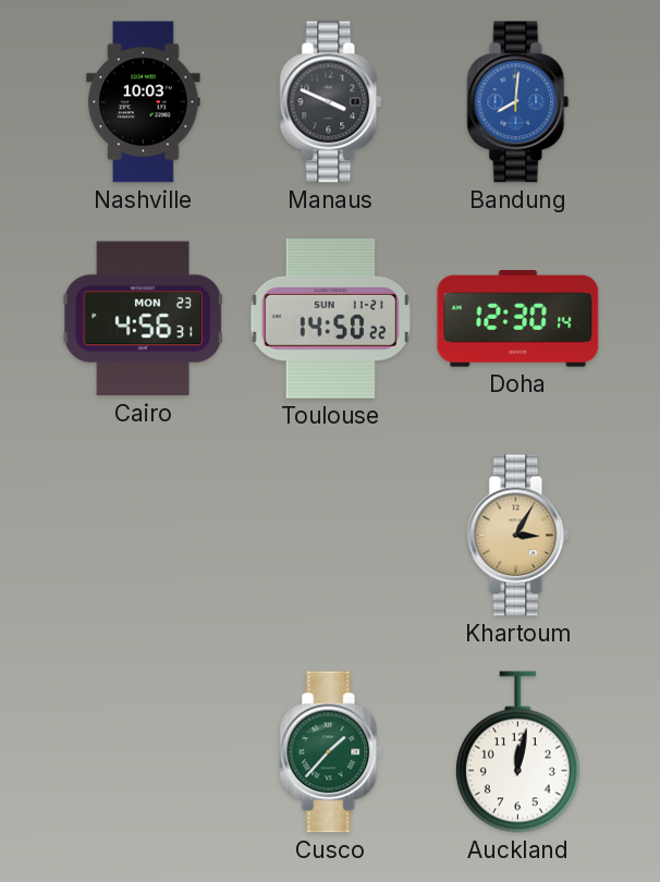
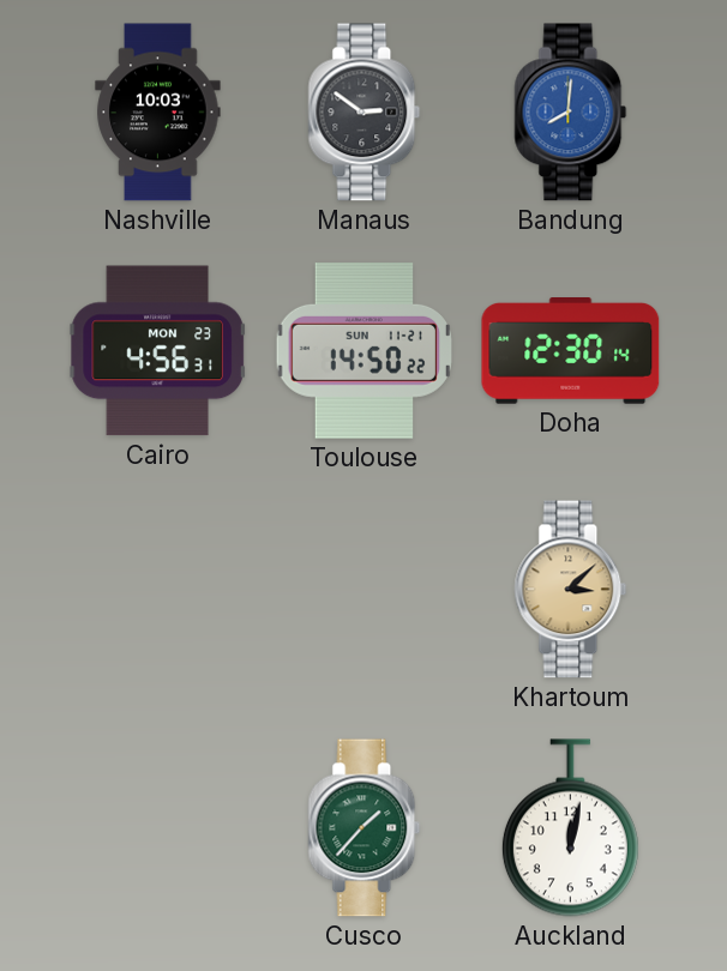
Manaus: 3:49 -> 2:51 (365, 113)
Khartoum: 3:05 -> 3:08 (571, 590)
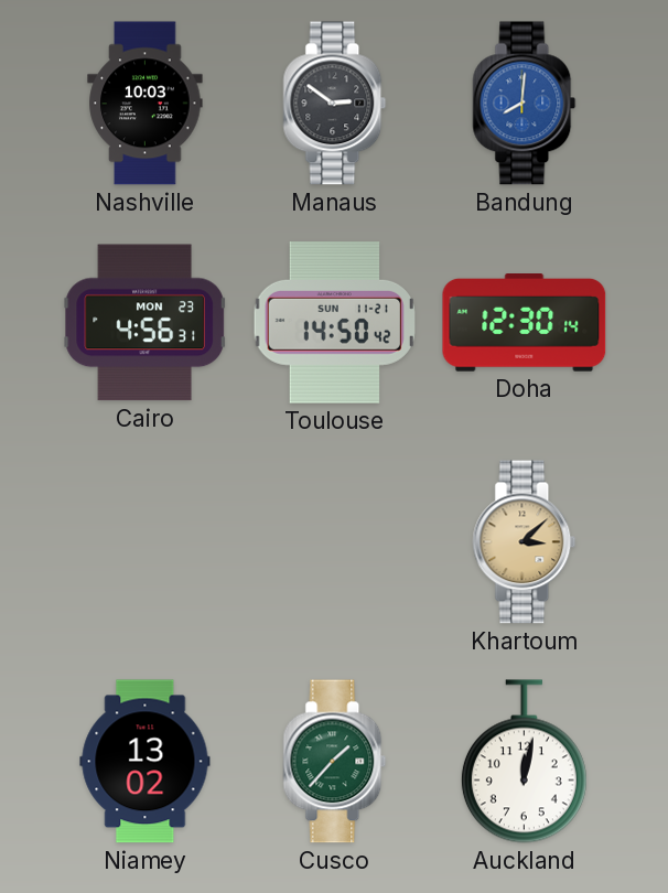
Toulouse: 14:50:22 -> 14:50:42 (334, 323)
Niamey: none -> 13:02 (146, 762)
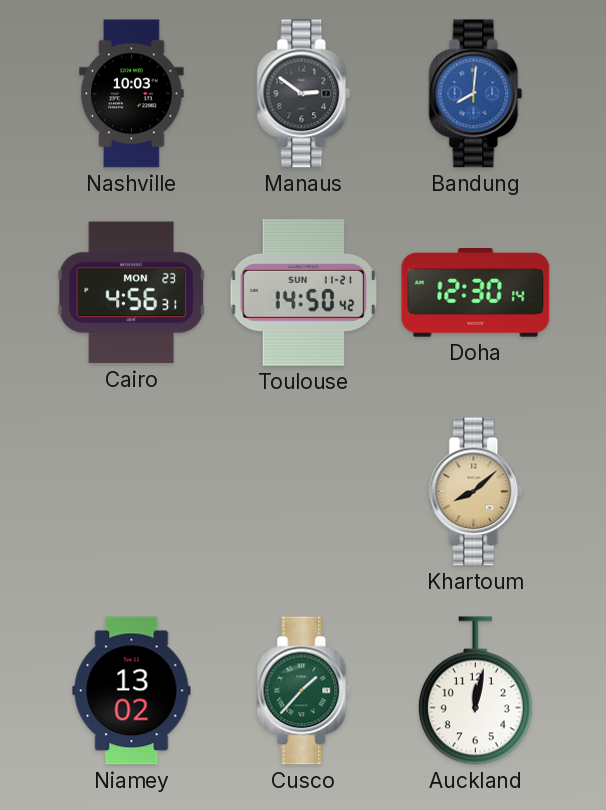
Khartoum: 3:08 -> 8:08 (476, 492)
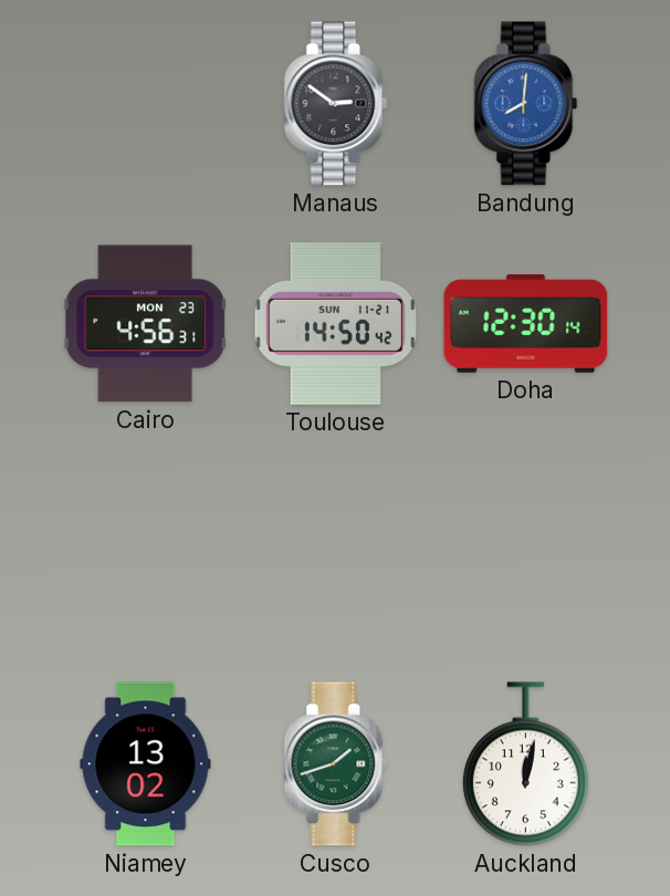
Nashville: 10:03 -> none (132, 94)
Khartoum: 8:08 -> none (476, 492)
Cusco: 1:37 -> 1:42 (336, 764)
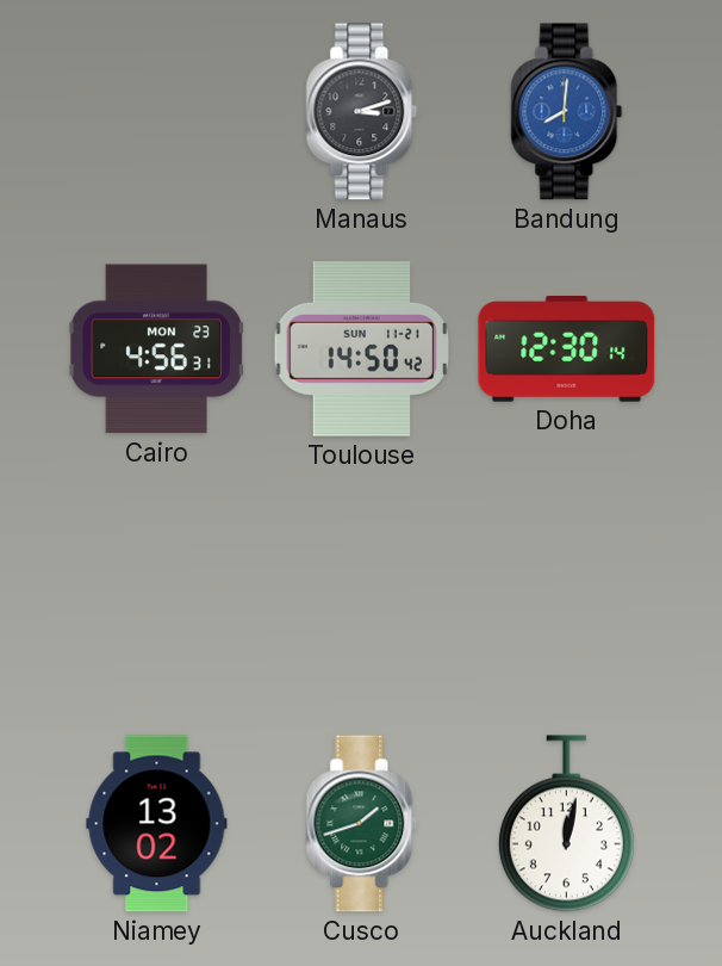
Manaus: 2:51 -> 3:12 (362, 112)
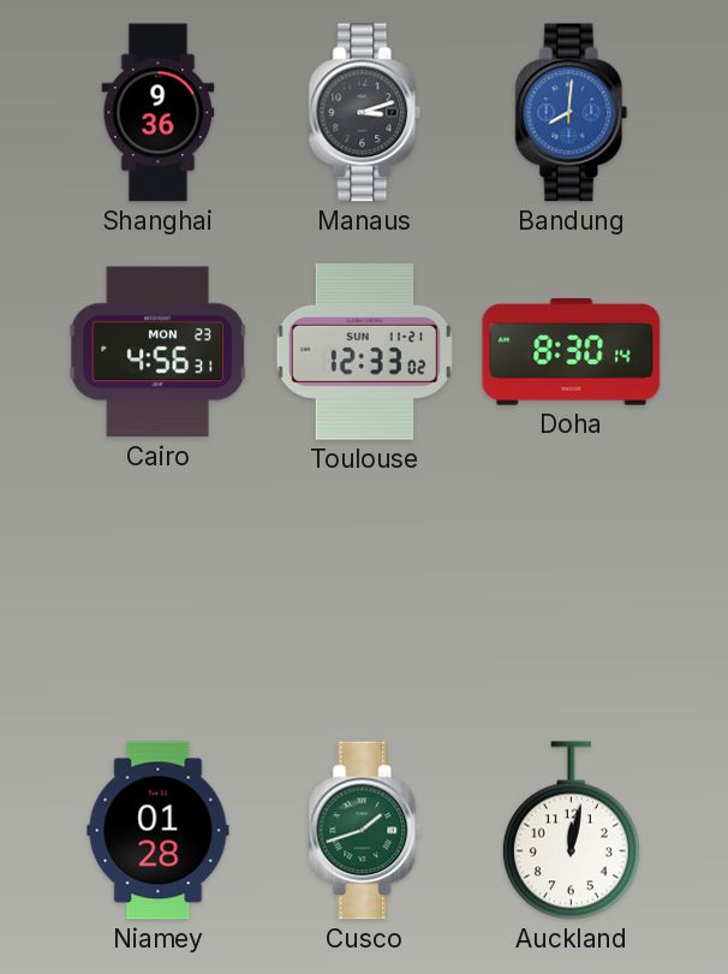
Shanghai: none -> 9:36 (159, 113)
Toulouse: 14:50 -> 12:33 (364, 352)
Doha: 12:30 -> 8:30 (572, 352)
Niamey: 13:02 -> 01:28 (159, 831)
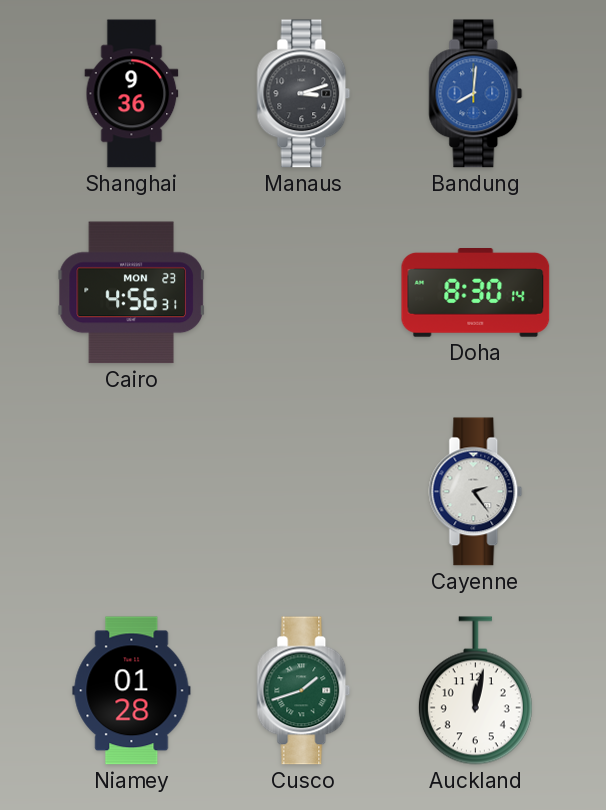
Toulouse: 12:33 -> none (364, 352)
Cayenne: none -> 2:24 (476, 492)
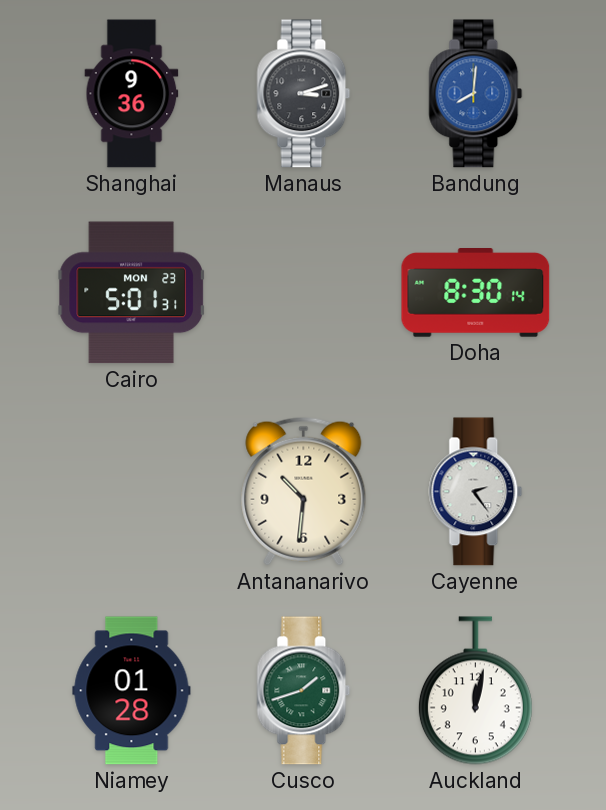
Cairo: 4:56 -> 5:01 (132, 293)
Antananarivo: none -> 10:31 (304, 491)
